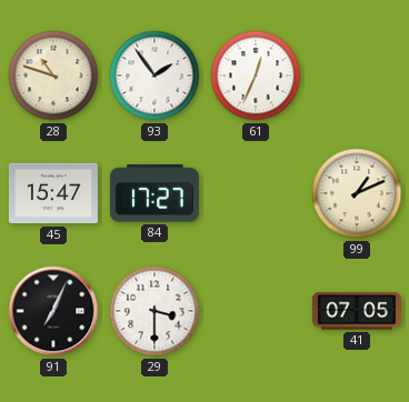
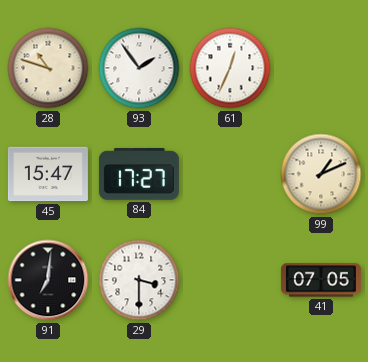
91: 7:04 -> 7:01 (48, 280)
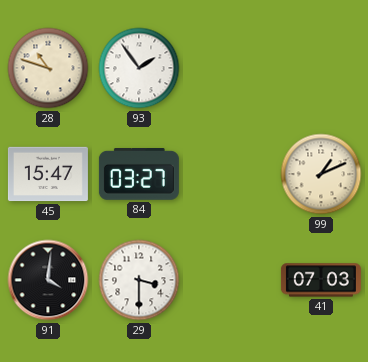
61: 12:34 -> none (230, 68)
84: 17:27 -> 03:27 (139, 175)
91: 7:01 -> 4:01 (48, 280)
41: 07:05 -> 07:03 (321, 280)
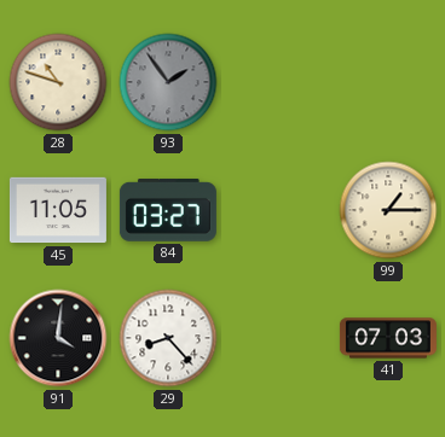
93 dial: white -> grey (168, 82)
45: 15:47 -> 11:05 (58, 210)
99: 1:11 -> 1:15 (388, 210)
29: 3:30 -> 8:23 (168, 338)
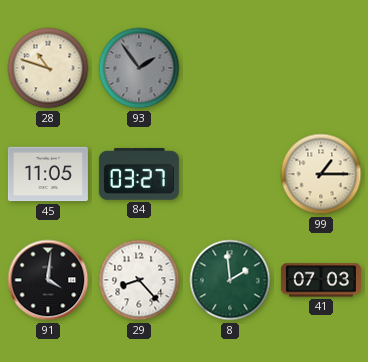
8: none -> 1:59 (230, 280)
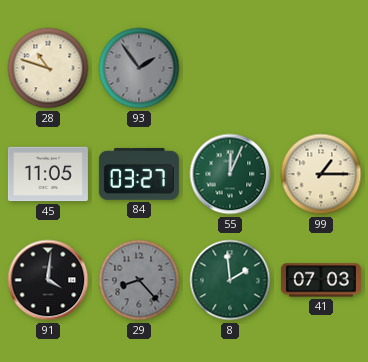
55: none -> 12:04 (230, 174)
29 dial: white -> grey (139, 280)
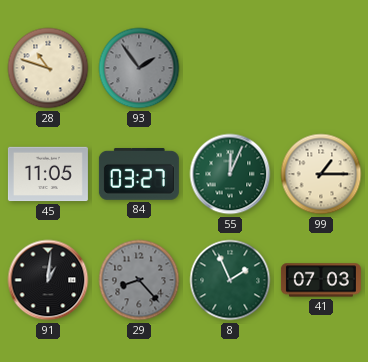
91: 4:01 -> 1:01 (48, 280)
8: 1:59 -> 1:56 (230, 280)
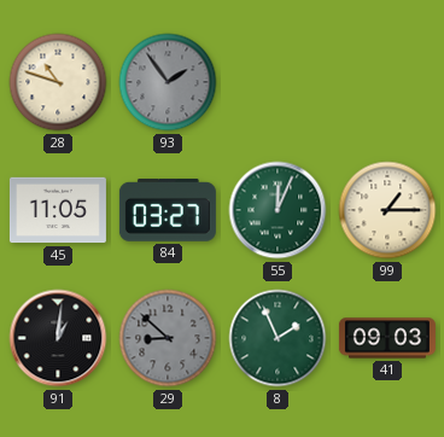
29: 8:23 -> 8:52 (168, 338)
41: 07:03 -> 09:03 (387, 338)
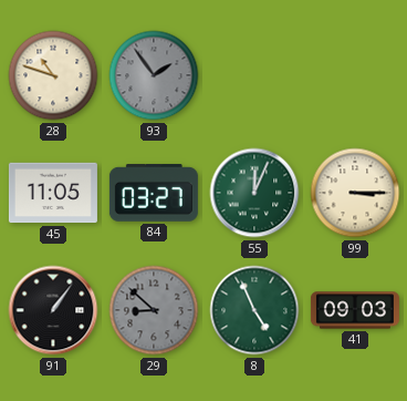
99: 1:15 -> 3:15 (355, 193)
91: 1:01 -> 1:06 (53, 310)
8: 1:56 -> 4:56 (254, 310)
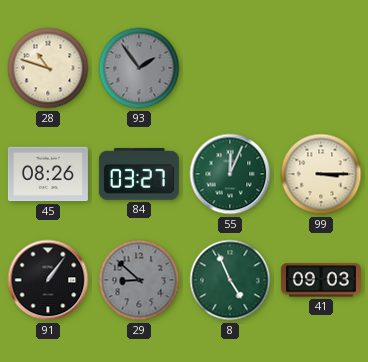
45: 11:05 -> 08:26 (48, 174)
